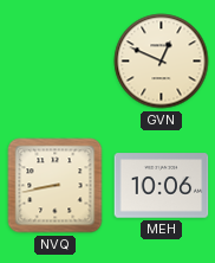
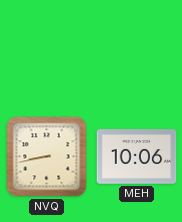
GVN: 12:49 -> none (162, 62)
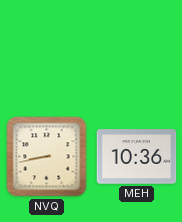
MEH: 10:06 -> 10:36 (137, 157)
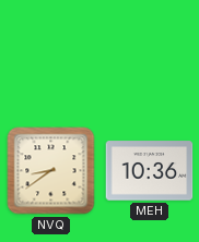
NVQ: 8:43 -> 8:39 (51, 171)
